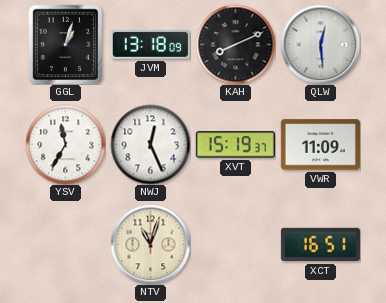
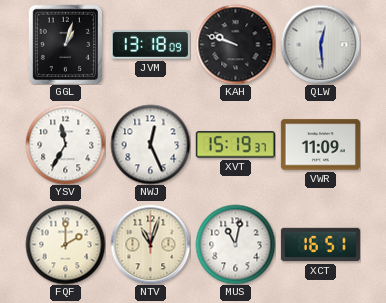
KAH: 8:11 -> 9:48 (235, 44)
FQF: none -> 2:00 (65, 244)
MUS: none -> 11:02 (235, 244)
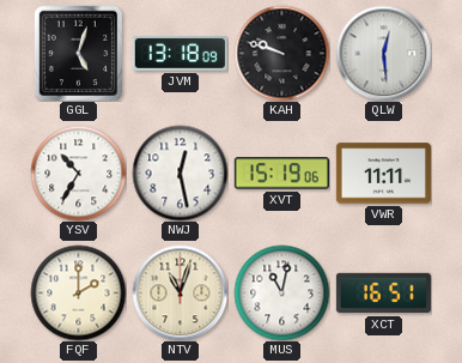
GGL: 1:03 -> 5:03 (78, 53)
YSV: 11:35 -> 10:35 (78, 173)
NWJ: 12:26 -> 12:28 (180, 173)
XVT: 15:19:37 -> 15:19:06 (281, 174)
VWR: 11:09 -> 11:11 (383, 174)
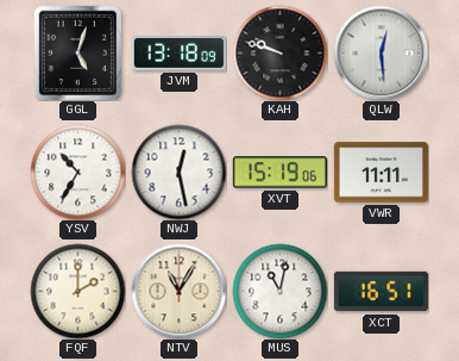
NTV: 11:03 -> 11:05 (178, 291)
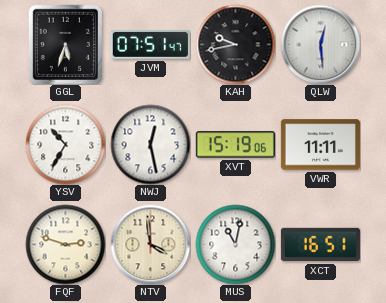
GGL: 5:03 -> 5:33 (65, 44)
JVM: 13:18 -> 07:51 (150, 44)
KAH: 9:48 -> 9:43 (235, 44)
FQF: 2:00 -> 2:48 (65, 244)
NTV: 11:05 -> 3:59 (150, 244)
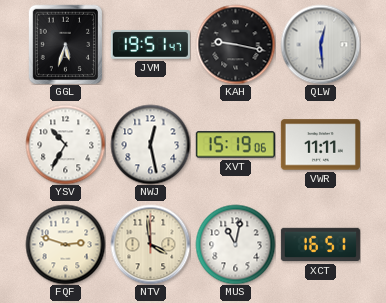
JVM: 07:51 -> 19:51 (150, 44)
KAH: 9:43 -> 9:17 (235, 44)
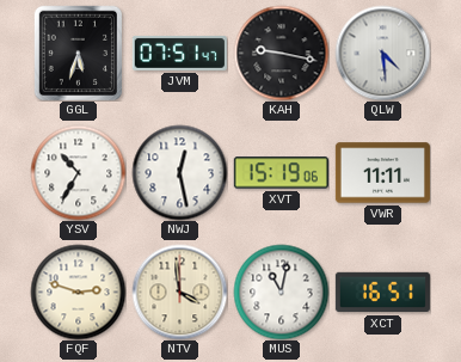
JVM: 19:51 -> 07:51 (179, 53)
QLW: 12:29 -> 4:29 (382, 53)
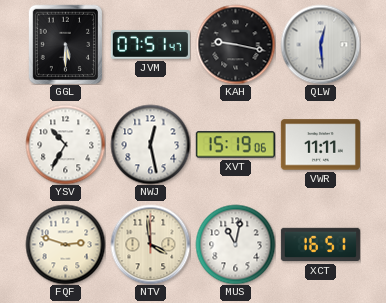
GGL: 5:33 -> 5:30 (65, 44)
QLW: 4:29 -> 12:29 (320, 44)
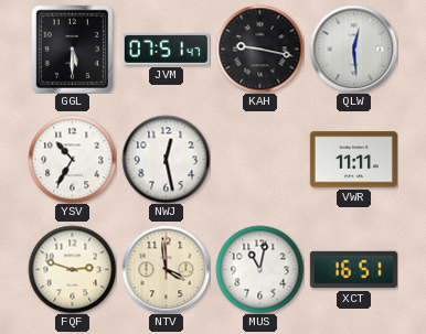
XVT: 15:19 -> none (235, 145)
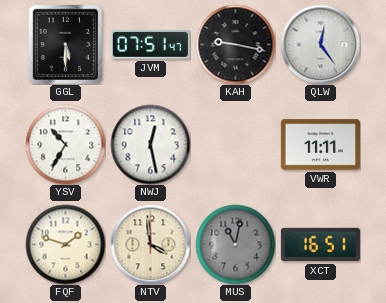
QLW: 12:29 -> 12:24 (320, 44)
FQF: 2:48 -> 1:48 (65, 244)
MUS dial: white -> grey (235, 244)
